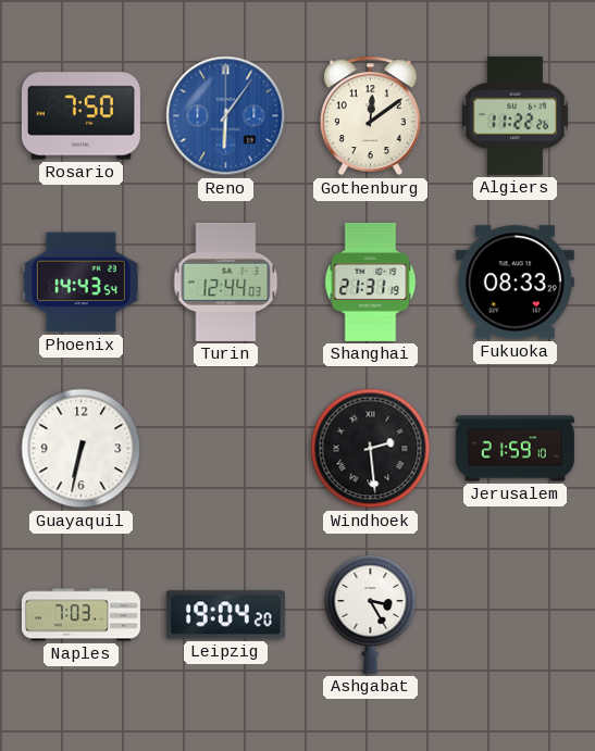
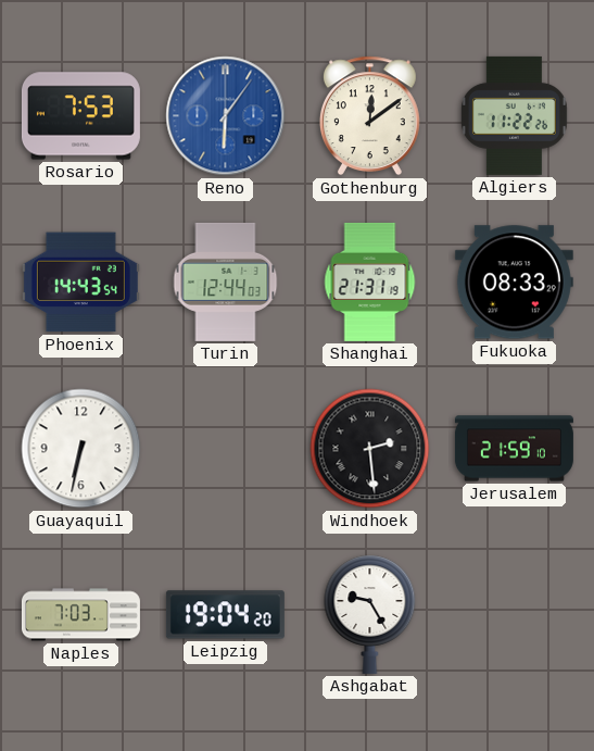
Rosario: 7:50 -> 7:53 (80, 116)
Ashgabat: 3:25 -> 9:25 (370, 614)
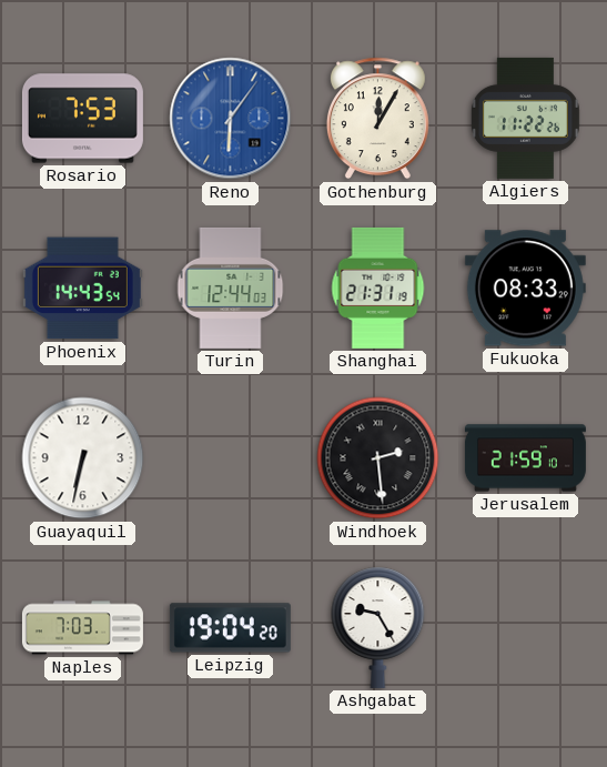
Gothenburg: 12:09 -> 12:05 (377, 119)
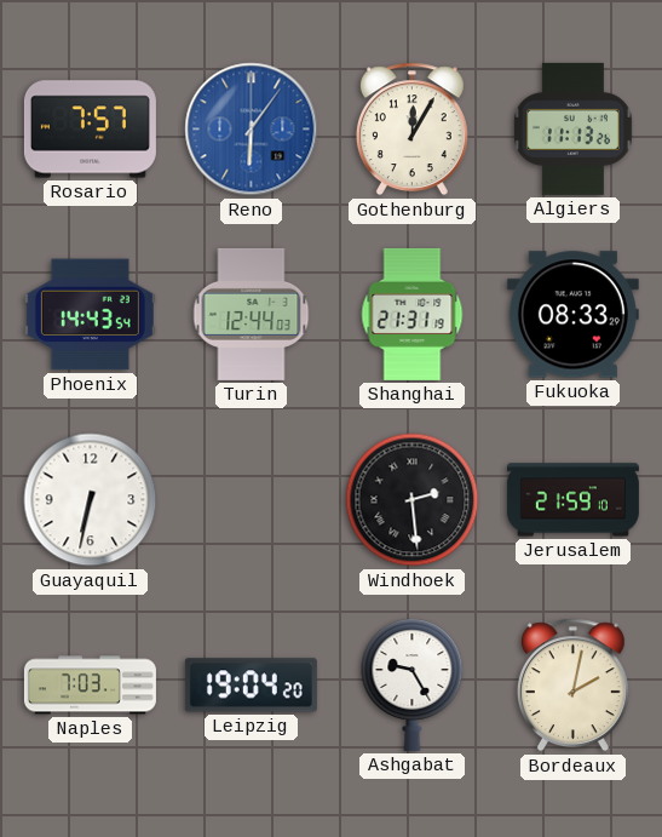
Rosario: 7:53 -> 7:57 (90, 130)
Algiers: 11:22 -> 11:13 (572, 128)
Bordeaux: none -> 2:02 (572, 686)
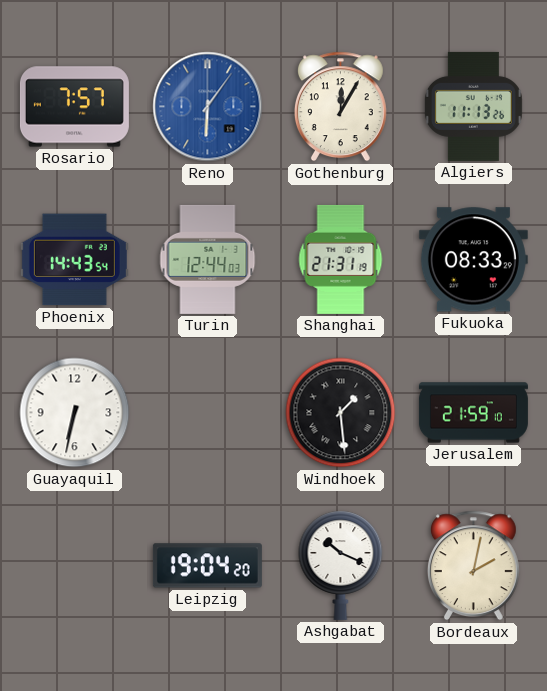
Windhoek: 2:29 -> 1:29 (341, 413)
Naples: 7:03 -> none (90, 686)
Ashgabat: 9:25 -> 10:19 (341, 565)
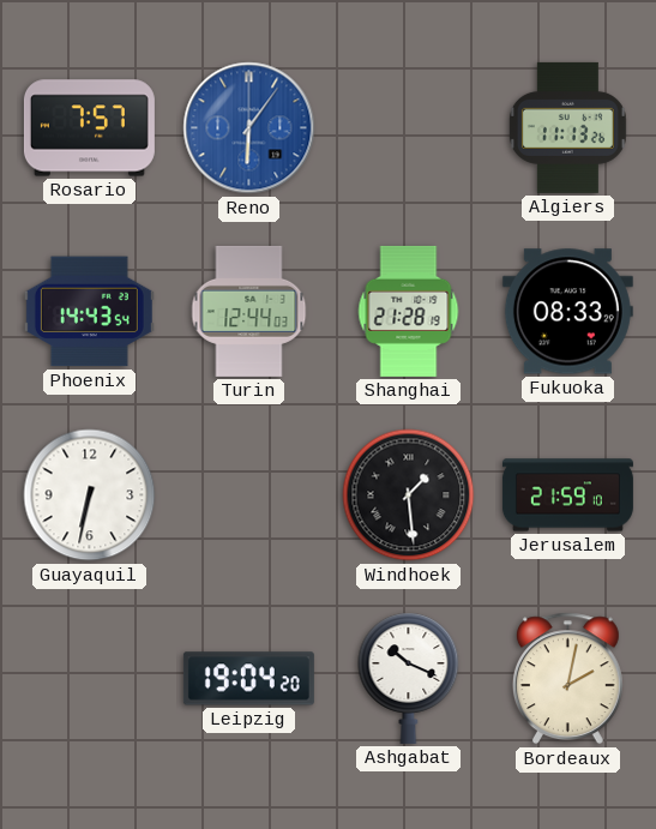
Gothenburg: 12:05 -> none (340, 107)
Shanghai: 21:31 -> 21:28 (409, 311)
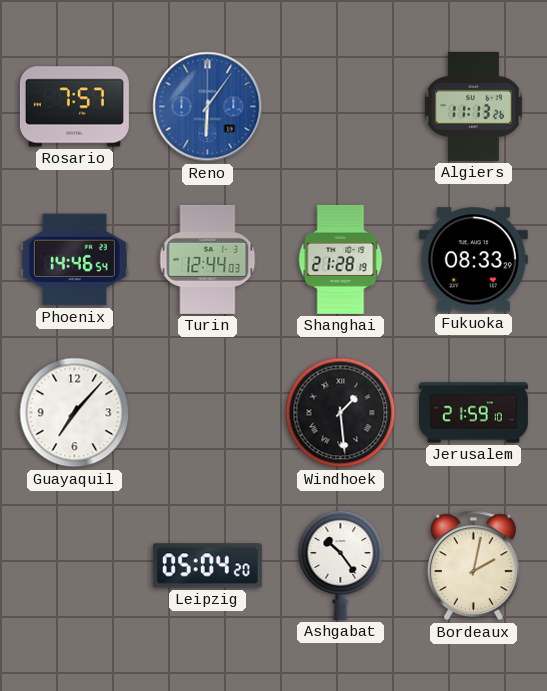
Phoenix: 14:43 -> 14:46 (74, 260)
Guayaquil: 6:32 -> 7:07 (75, 413)
Leipzig: 19:04 -> 05:04 (207, 566)
Ashgabat: 10:19 -> 10:24 (341, 565)
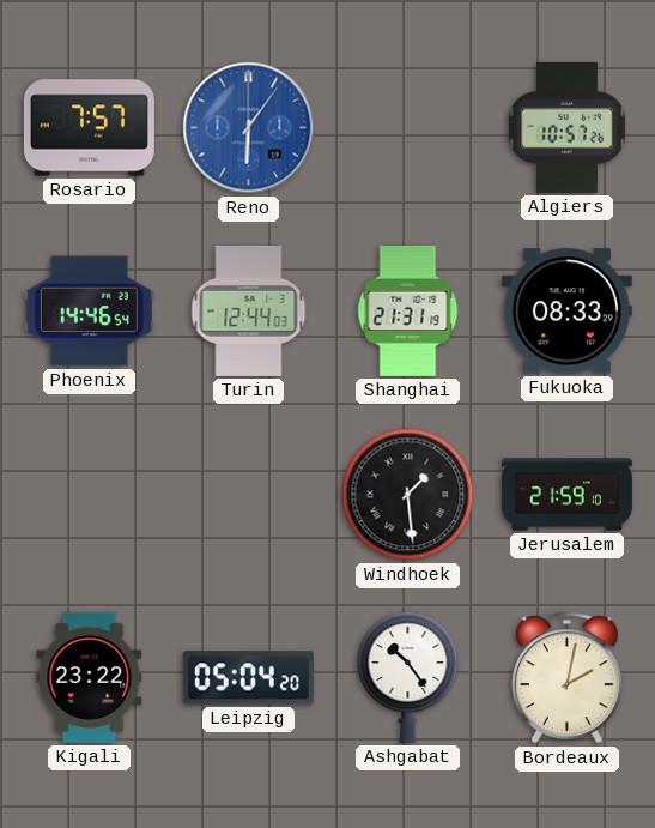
Algiers: 11:13 -> 10:57 (566, 127)
Shanghai: 21:28 -> 21:31 (408, 310)
Guayaquil: 7:07 -> none (75, 413)
Kigali: none -> 23:22 (90, 677)
